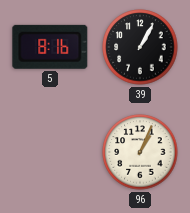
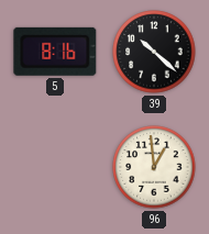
39: 1:05 -> 10:22 (154, 52)
96: 1:04 -> 12:59 (154, 167)
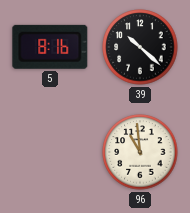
96: 12:59 -> 10:59 (140, 152)
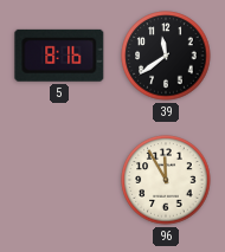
39: 10:22 -> 11:39 (166, 56)
96: 10:59 -> 11:55 (166, 180)
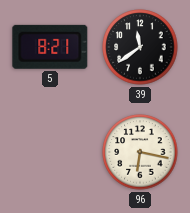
5: 8:16 -> 8:21 (50, 47)
96: 11:55 -> 6:17 (140, 152)
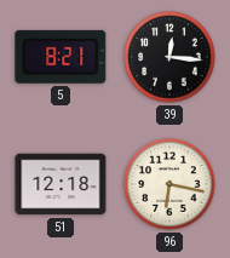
39: 11:39 -> 12:16 (169, 57)
51: none -> 12:18 (61, 184)
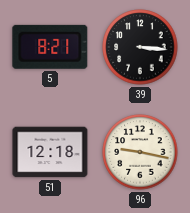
39: 12:16 -> 3:16 (140, 47)
96: 6:17 -> 9:17 (140, 152)
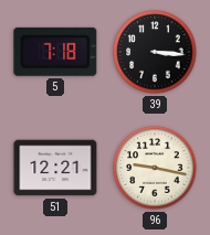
5: 8:21 -> 7:18 (55, 52)
51: 12:18 -> 12:21 (55, 168)
